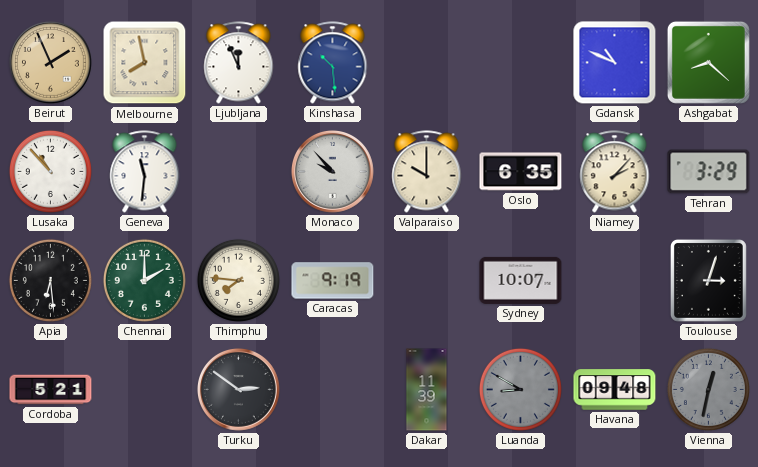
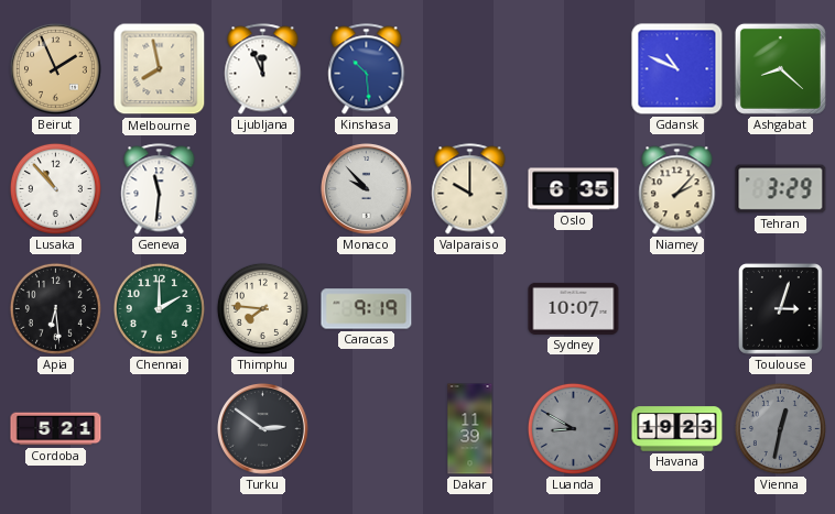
Havana: 09:48 -> 19:23 (677, 429)
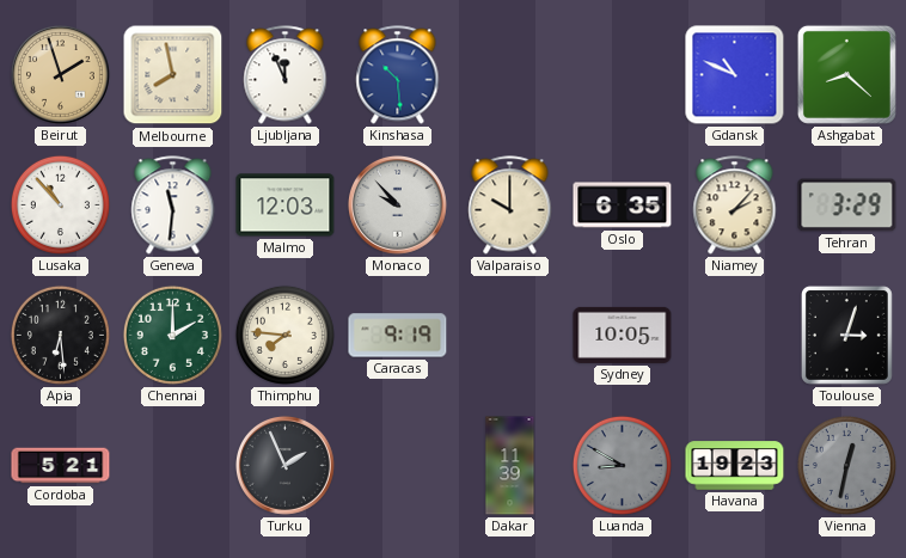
Beirut: 1:56 -> 1:57 (60, 74)
Malmo: none -> 12:03 (286, 206)
Sydney: 10:07 -> 10:05 (623, 335)
Turku: 2:51 -> 1:56 (284, 465)
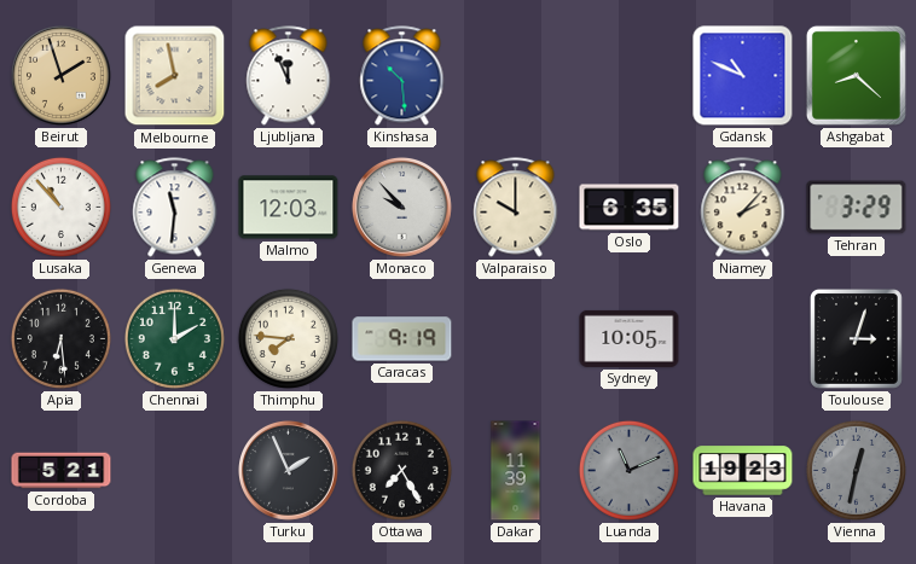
Ottawa: none -> 7:25 (401, 470)
Luanda: 8:50 -> 11:11 (628, 470)
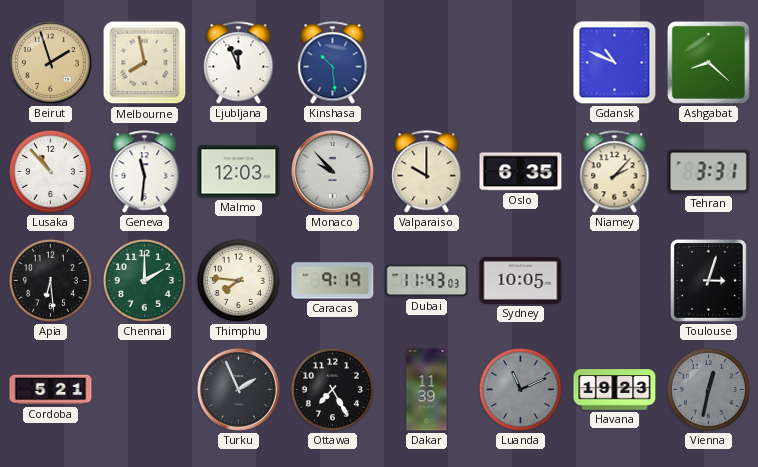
Tehran: 3:29 -> 3:31 (709, 172)
Dubai: none -> 11:43 (427, 281)
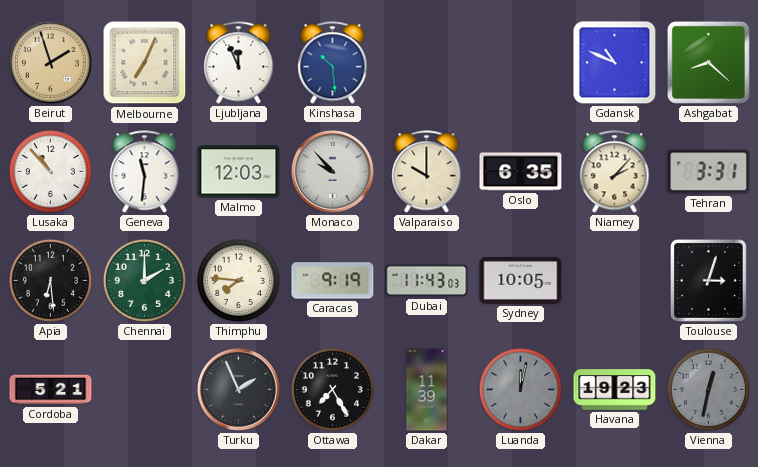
Melbourne: 7:58 -> 7:04 (145, 63)
Luanda: 11:11 -> 12:02 (520, 389)
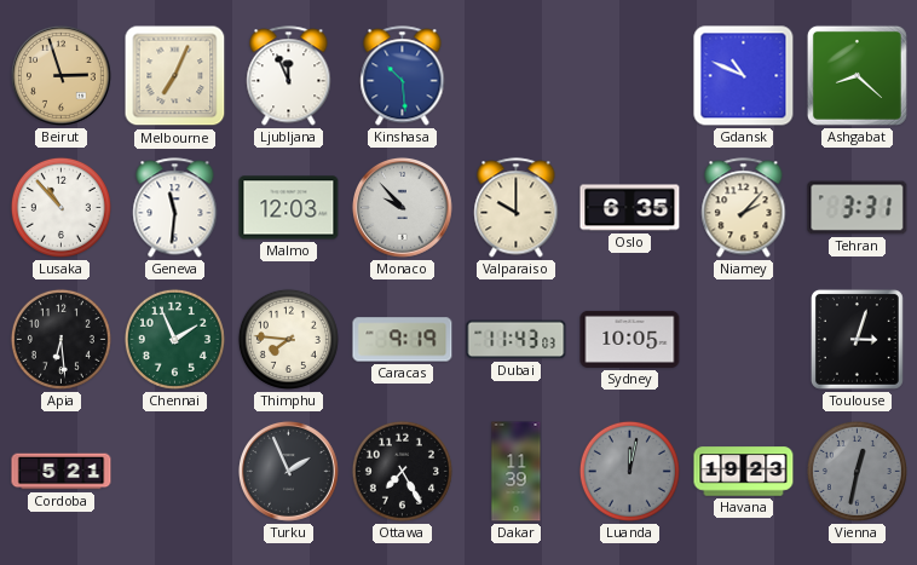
Beirut: 1:57 -> 2:57 (60, 75)
Chennai: 2:00 -> 1:56 (174, 339)
